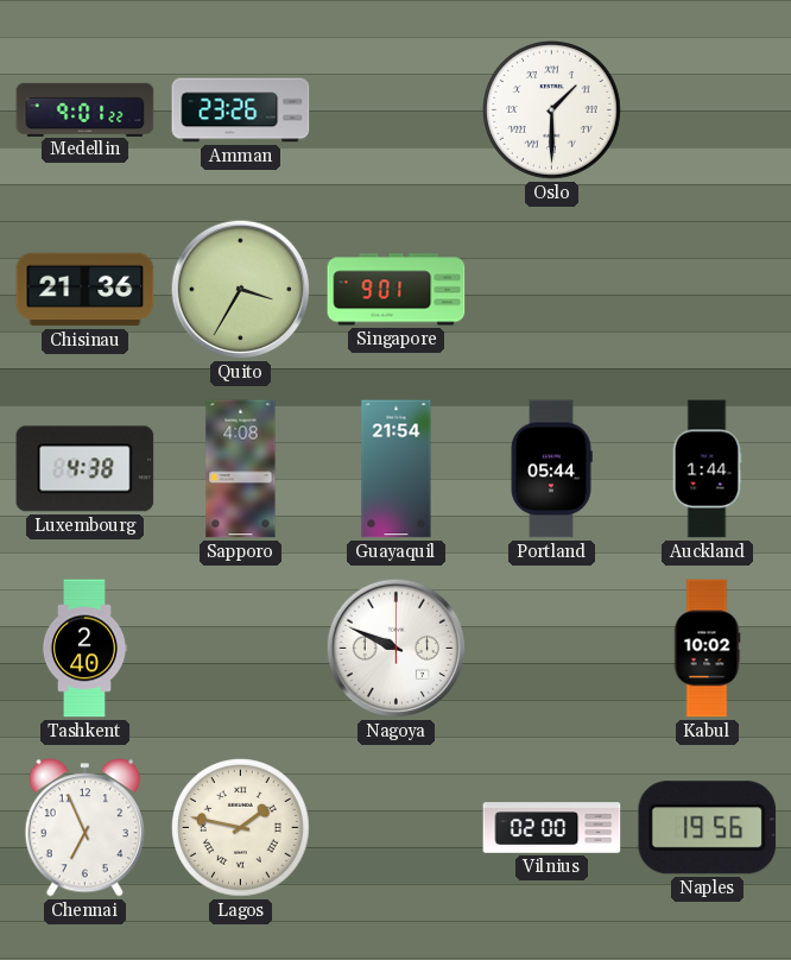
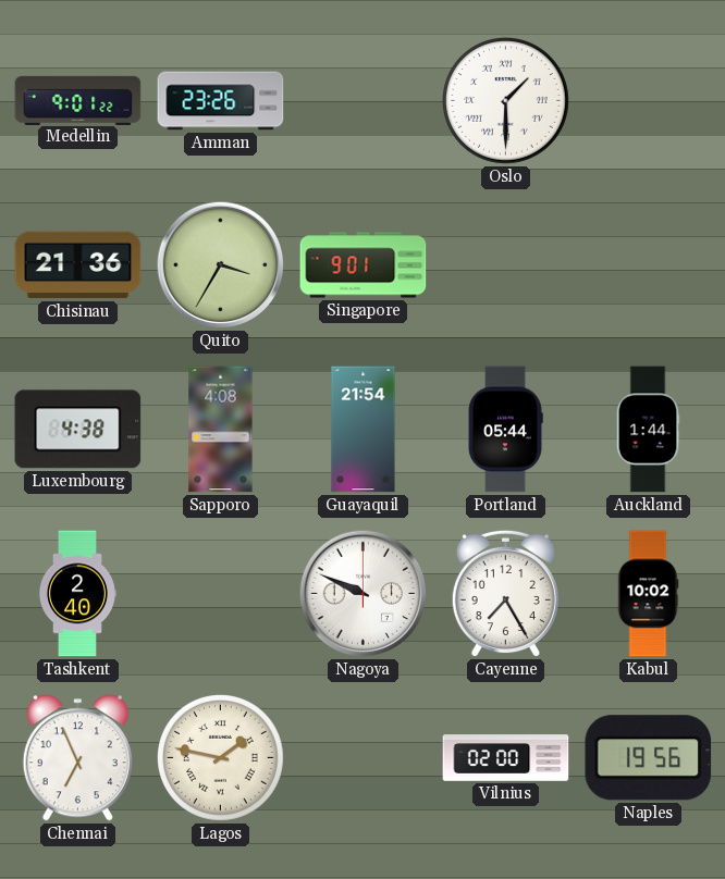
Cayenne: none -> 7:25 (505, 594)
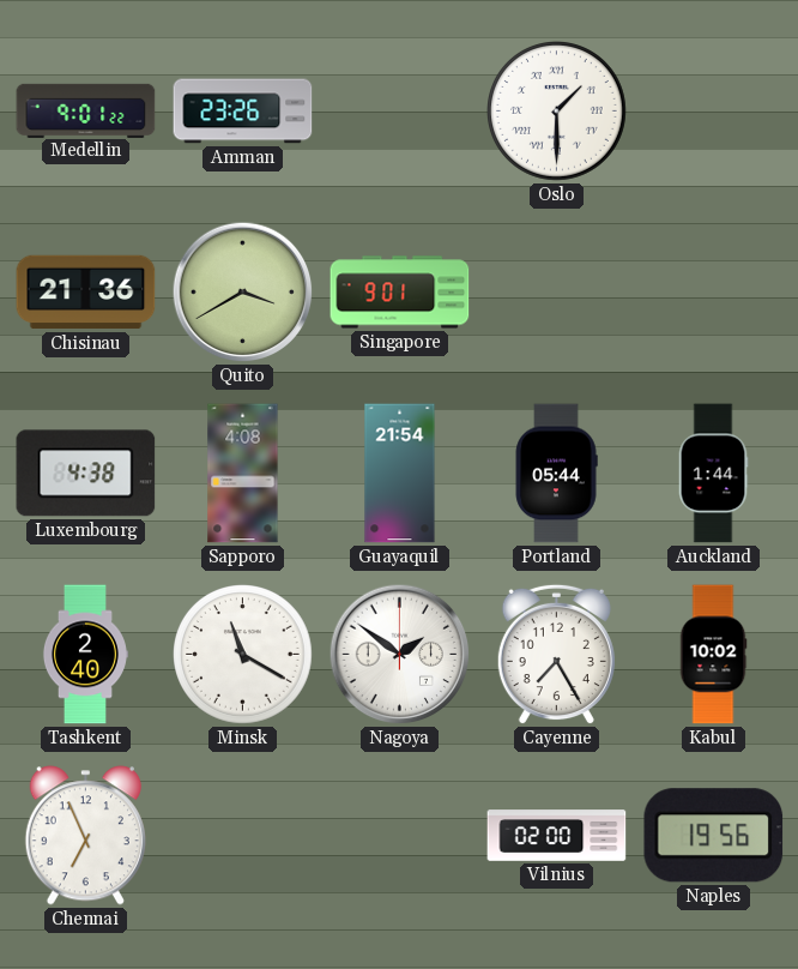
Quito: 3:35 -> 3:40 (243, 293)
Minsk: none -> 11:20 (243, 655)
Nagoya: 9:49 -> 1:51 (400, 655)
Lagos: 1:47 -> none (221, 758)
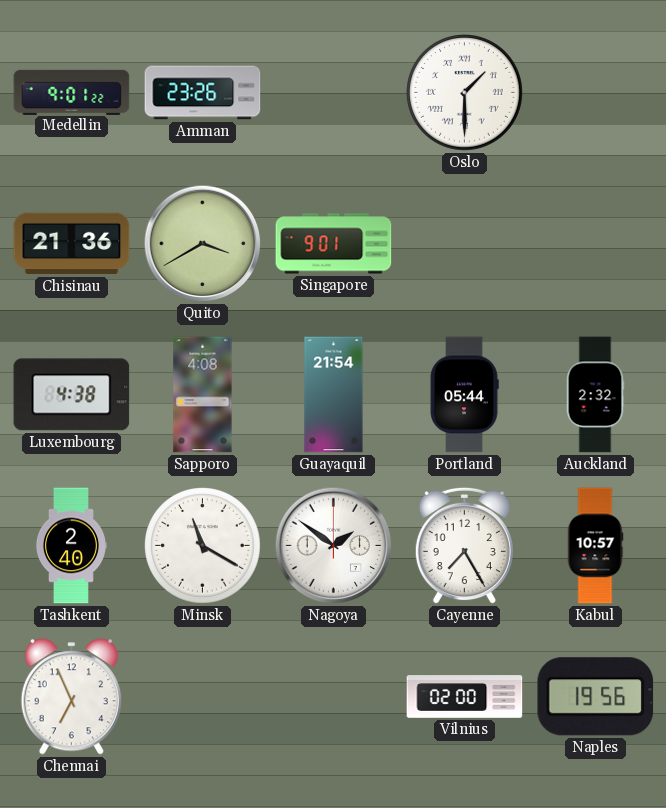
Auckland: 1:44 -> 2:32 (595, 395)
Kabul: 10:02 -> 10:57 (595, 546)
